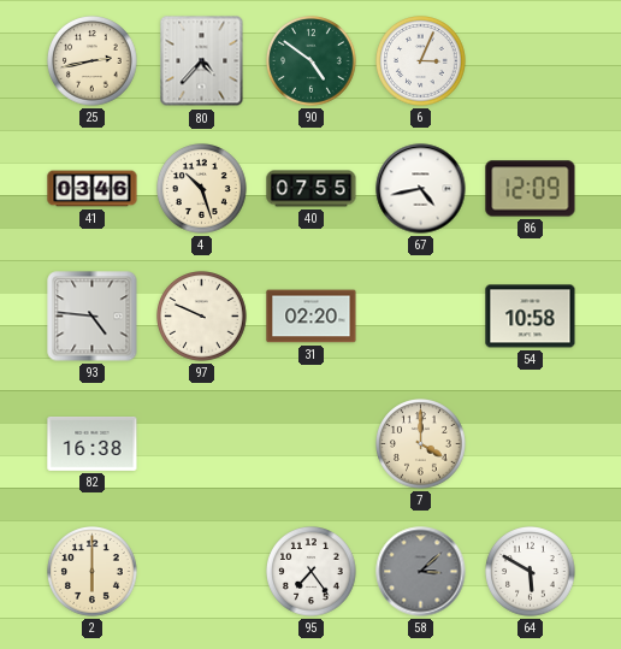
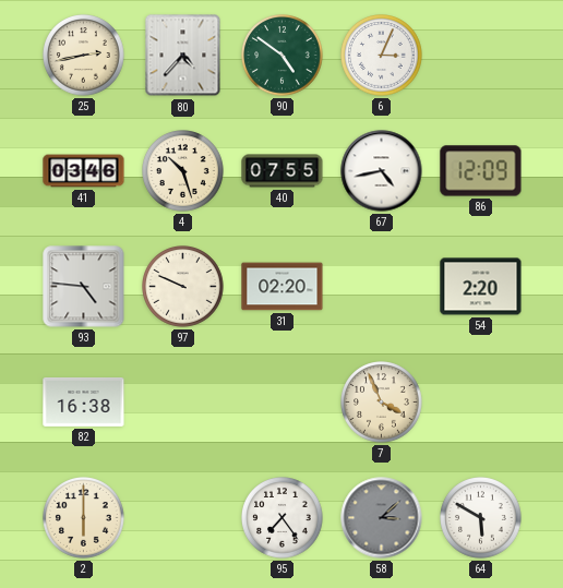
54: 10:58 -> 2:20 (481, 287)
7: 4:00 -> 3:56 (382, 403)
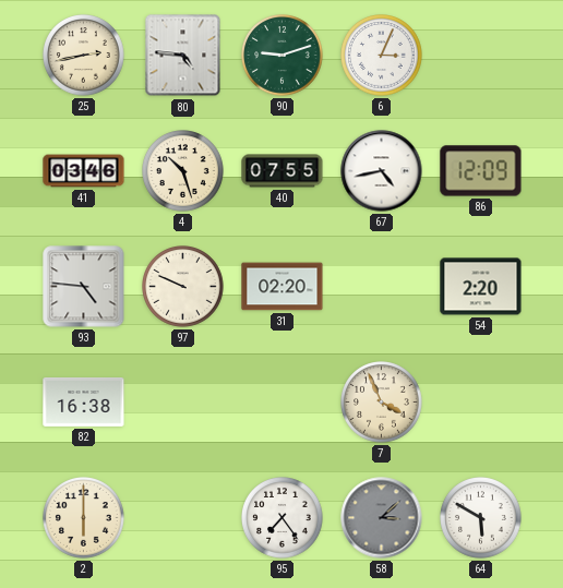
80: 4:37 -> 4:46 (183, 56)
90: 4:51 -> 9:12 (283, 56)
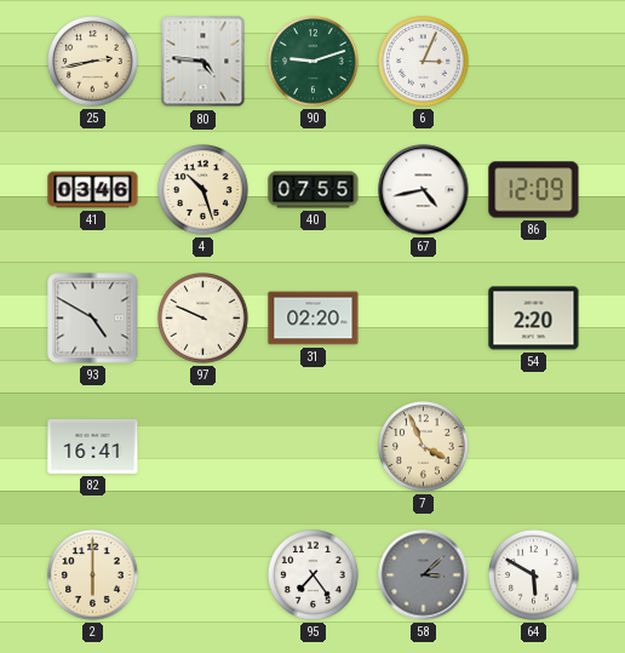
93: 4:46 -> 4:50 (93, 319)
82: 16:38 -> 16:41 (93, 446)
